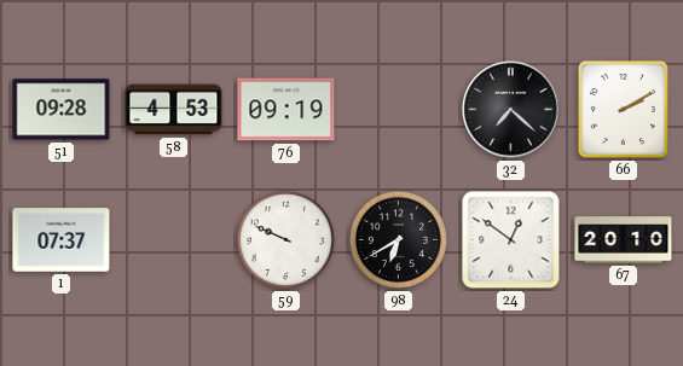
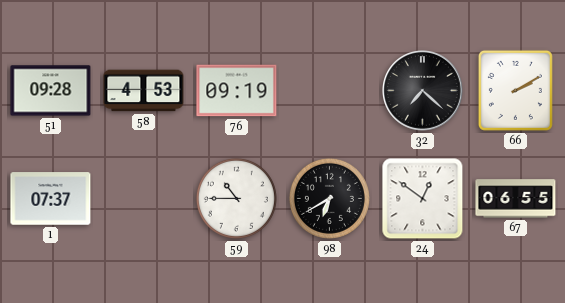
59: 9:49 -> 10:45 (236, 198)
67: 20:10 -> 06:55 (516, 199)
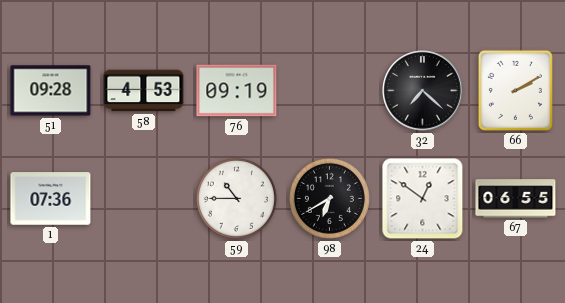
1: 07:37 -> 07:36 (51, 199)
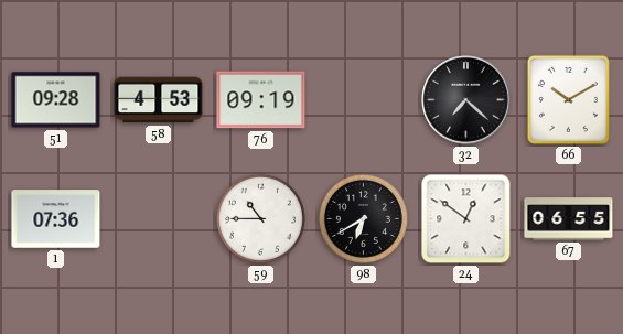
66: 2:10 -> 10:10 (568, 99)
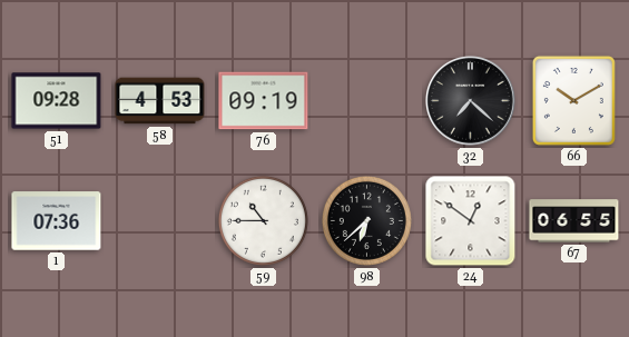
98: 6:40 -> 6:38 (366, 220)
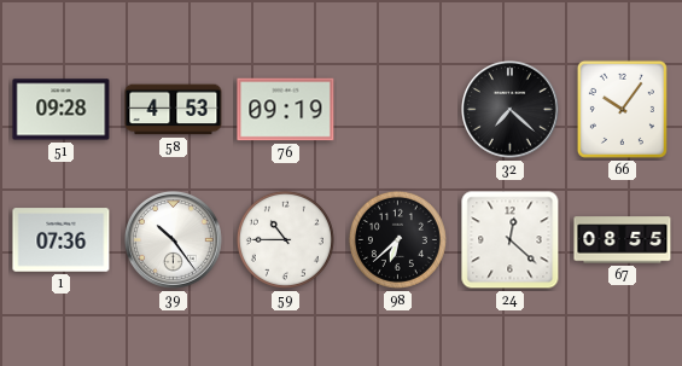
66: 10:10 -> 10:06 (622, 109)
39: none -> 10:24 (174, 240)
24: 12:51 -> 12:22 (511, 240)
67: 06:55 -> 08:55 (623, 240)
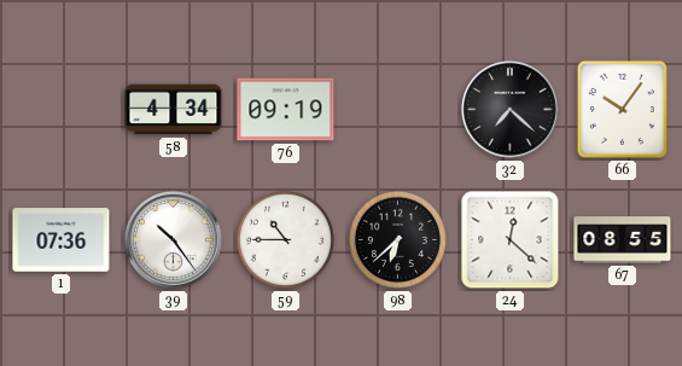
51: 09:28 -> none (62, 110)
58: 4:53 -> 4:34 (174, 110)
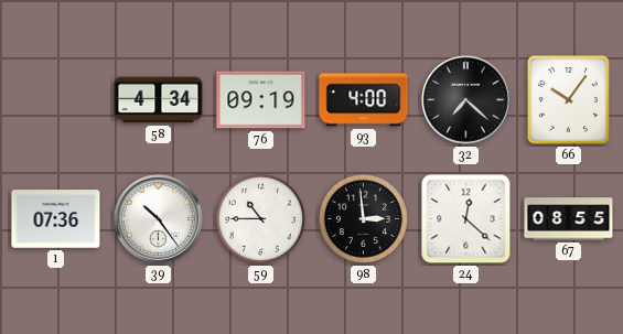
93: none -> 4:00 (364, 100)
98: 6:38 -> 2:59 (363, 218)
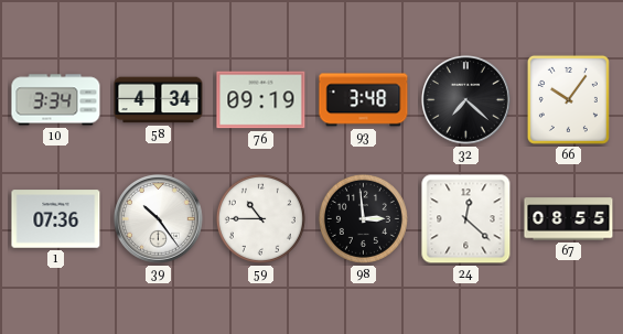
10: none -> 3:34 (56, 100)
93: 4:00 -> 3:48 (364, 100)
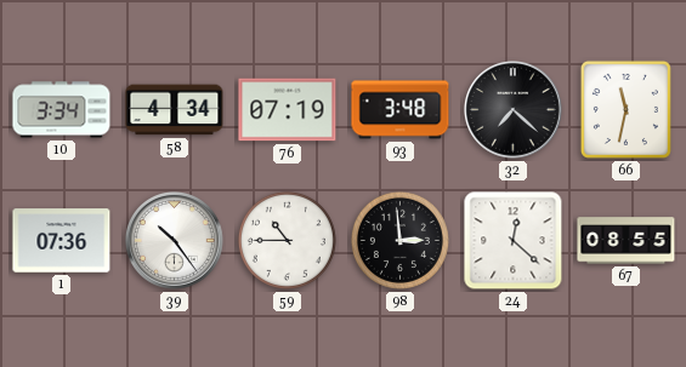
76: 09:19 -> 07:19 (288, 110)
66: 10:06 -> 11:32 (625, 109)
